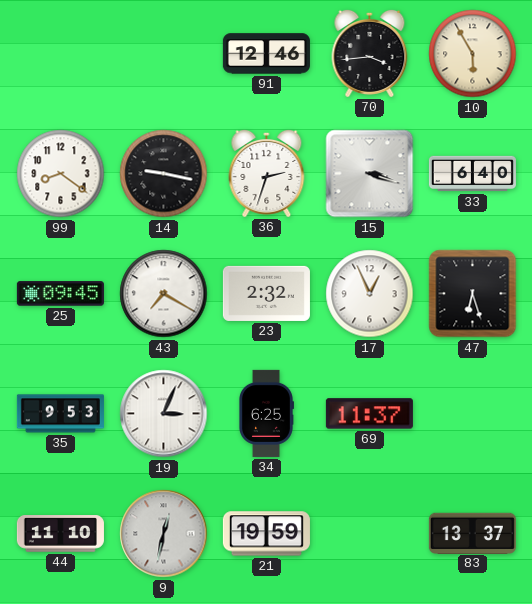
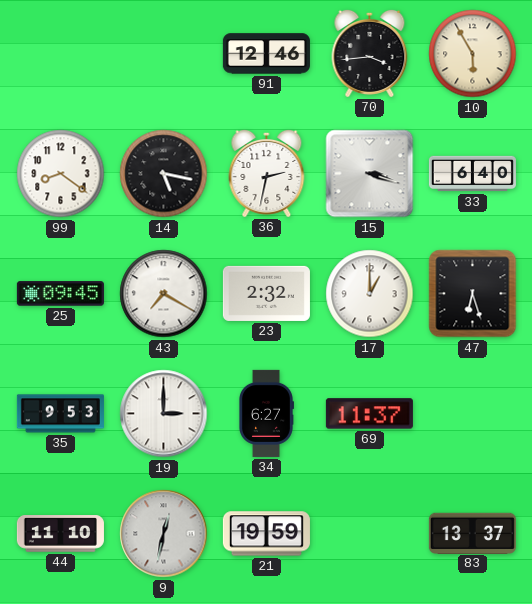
14: 9:17 -> 5:17 (164, 174)
36: 2:33 -> 2:32 (267, 173)
17: 12:56 -> 1:00 (370, 294)
19: 3:04 -> 3:00 (164, 414)
34: 6:25 -> 6:27 (266, 413)
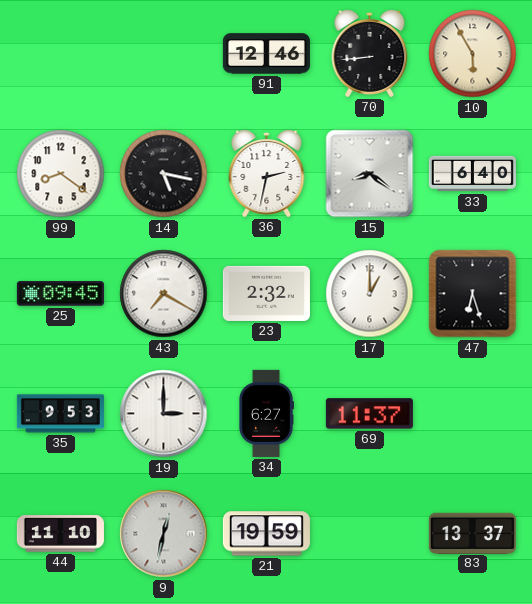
70: 3:44 -> 8:44 (370, 53)
15: 3:18 -> 8:21 (370, 174)
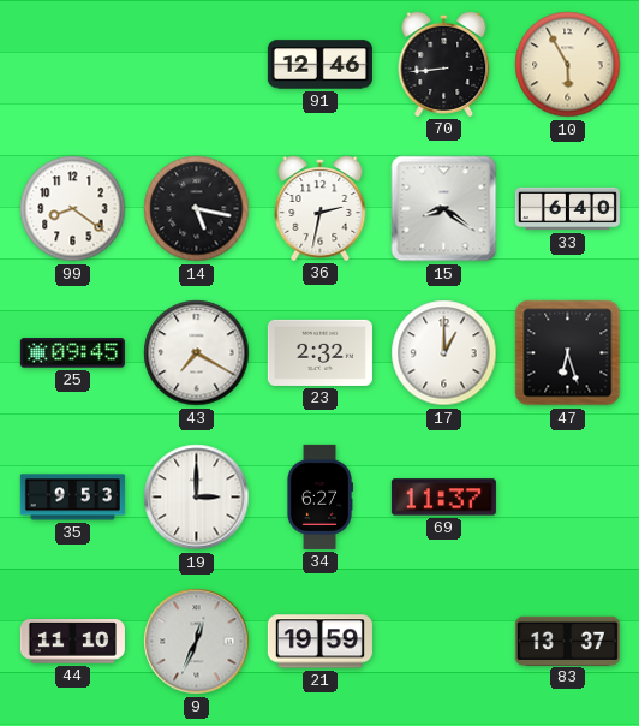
9: 12:32 -> 12:34 (197, 642)
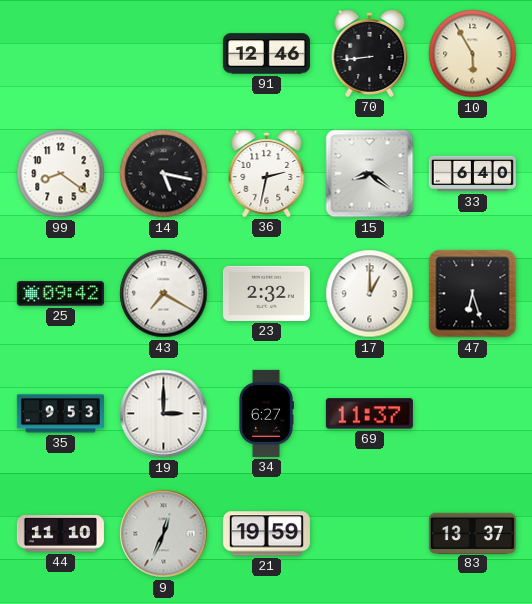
25: 09:45 -> 09:42 (60, 294)
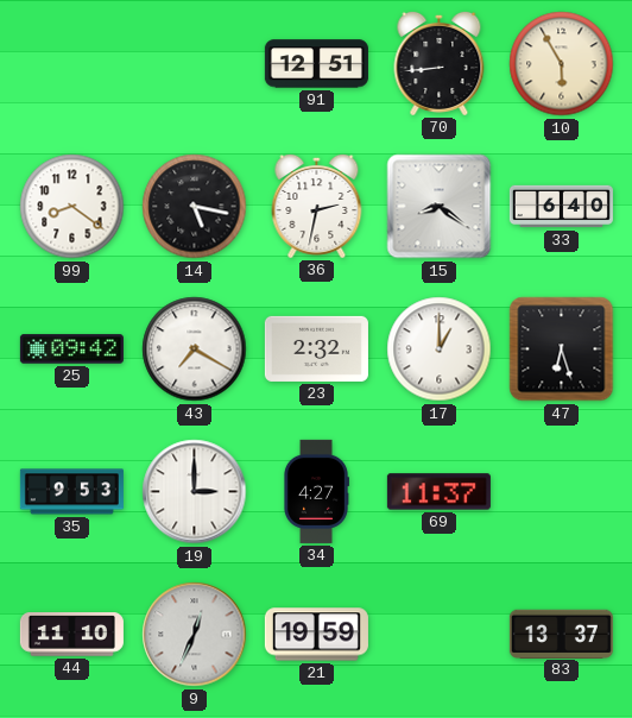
91: 12:46 -> 12:51 (316, 64)
34: 6:27 -> 4:27 (316, 491)
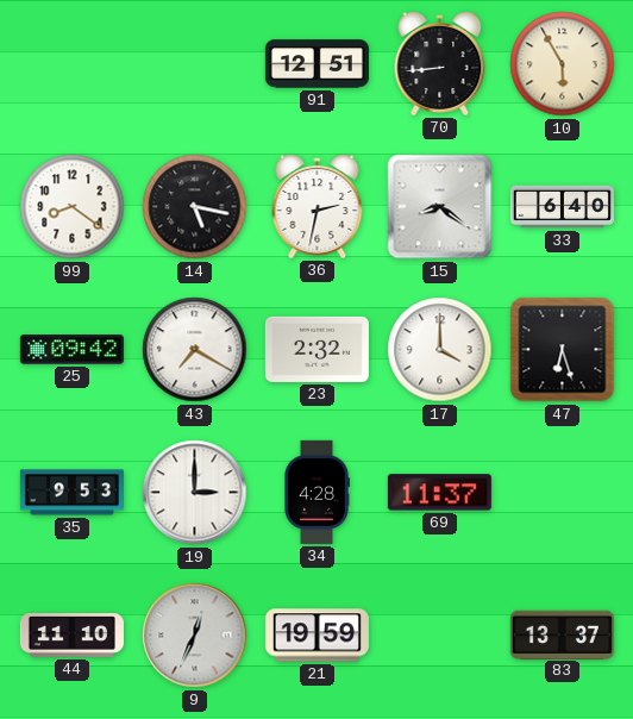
17: 1:00 -> 4:00 (440, 350)
34: 4:27 -> 4:28 (316, 492)
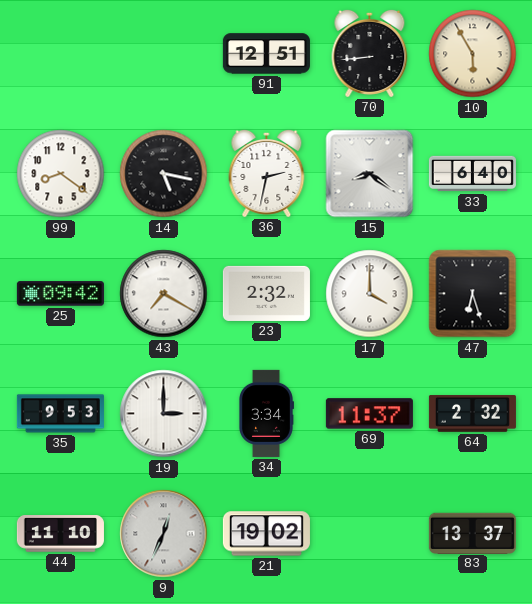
34: 4:28 -> 3:34 (266, 413)
64: none -> 2:32 (472, 414)
21: 19:59 -> 19:02 (266, 534)
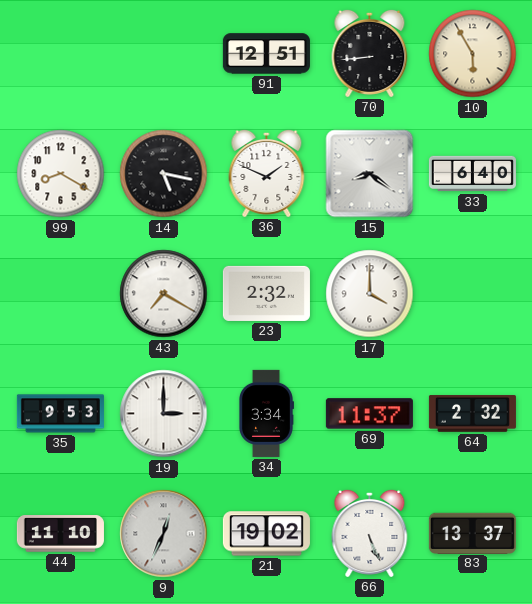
99: 8:21 -> 8:20 (61, 174)
36: 2:32 -> 1:49 (267, 173)
25: 09:42 -> none (60, 294)
47: 6:27 -> none (473, 294)
66: none -> 5:26 (370, 533)
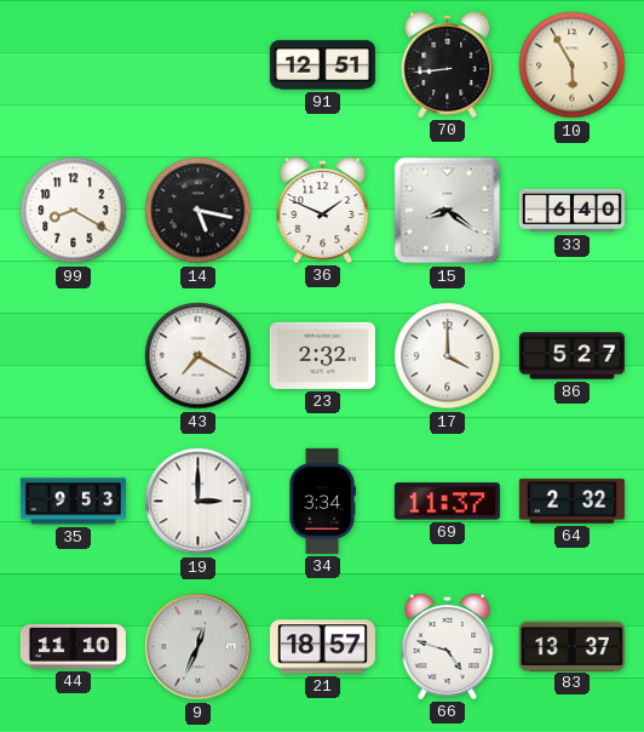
86: none -> 5:27 (571, 356)
21: 19:02 -> 18:57 (322, 647)
66: 5:26 -> 4:48 (448, 646)
